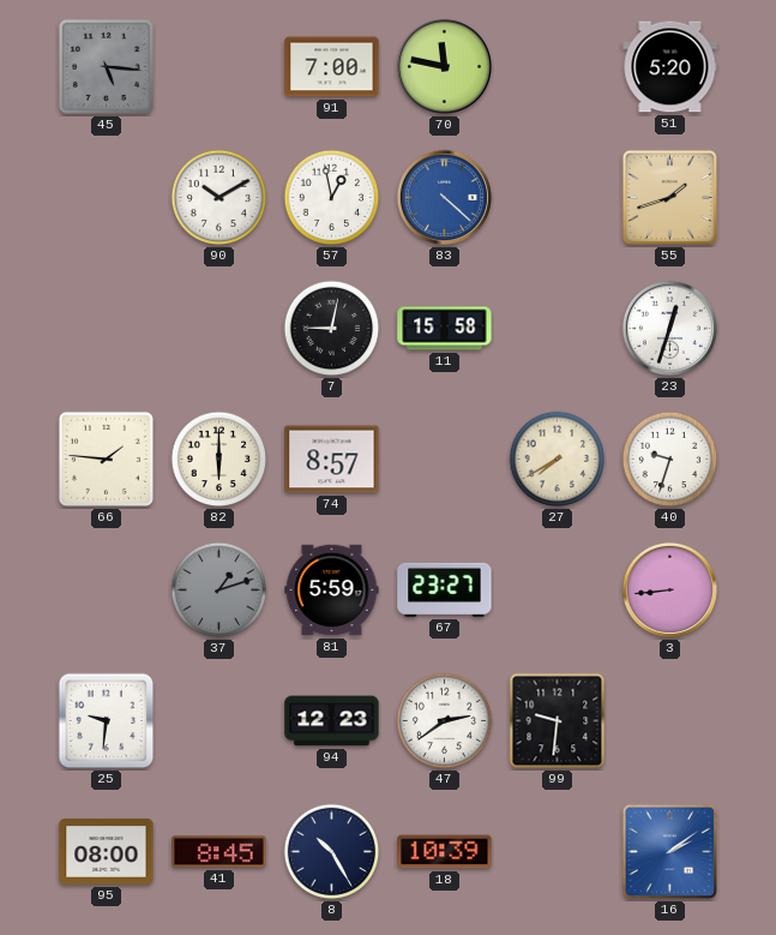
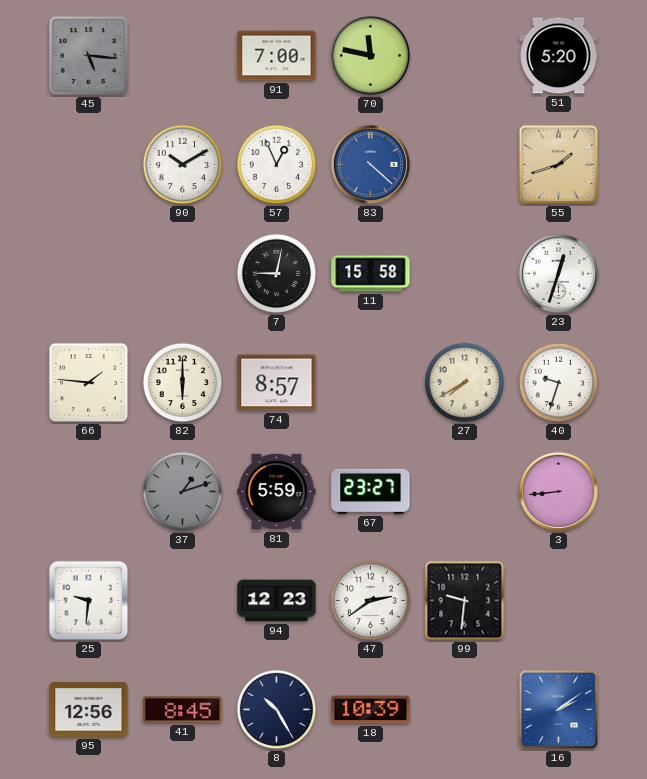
57: 12:58 -> 12:56 (277, 165)
95: 08:00 -> 12:56 (89, 710)
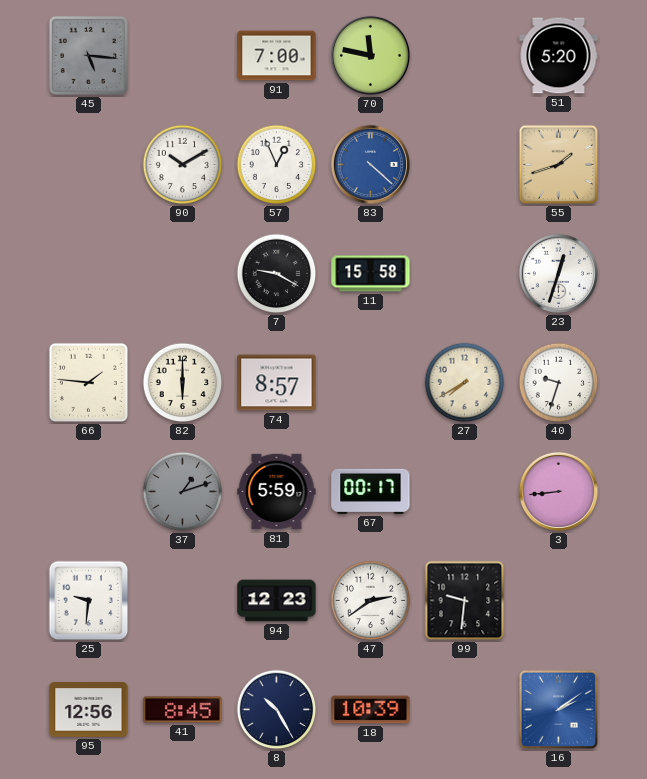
7: 9:02 -> 9:20 (277, 274)
67: 23:27 -> 00:17 (371, 491)
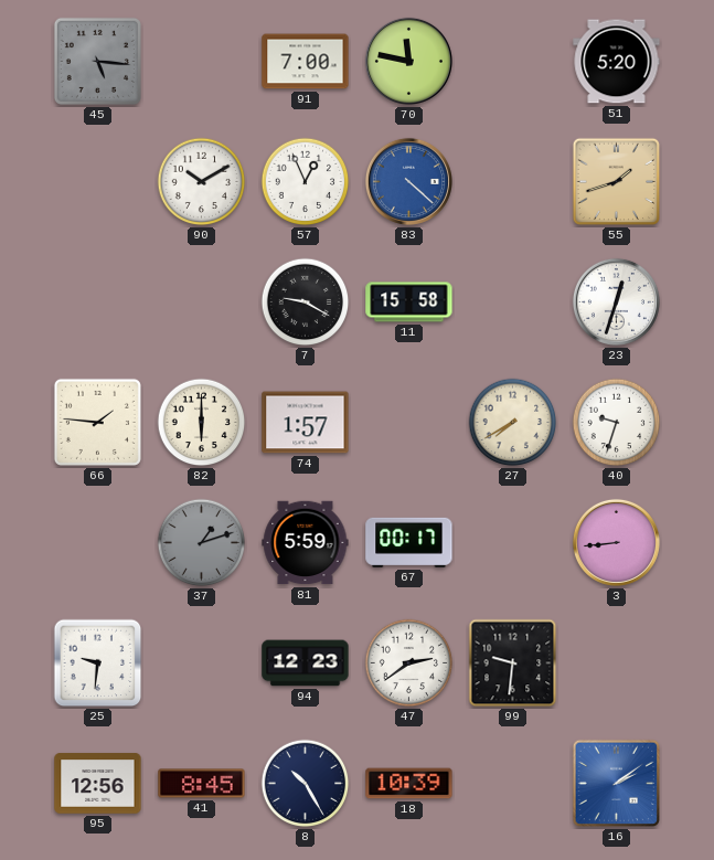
74: 8:57 -> 1:57 (306, 423)
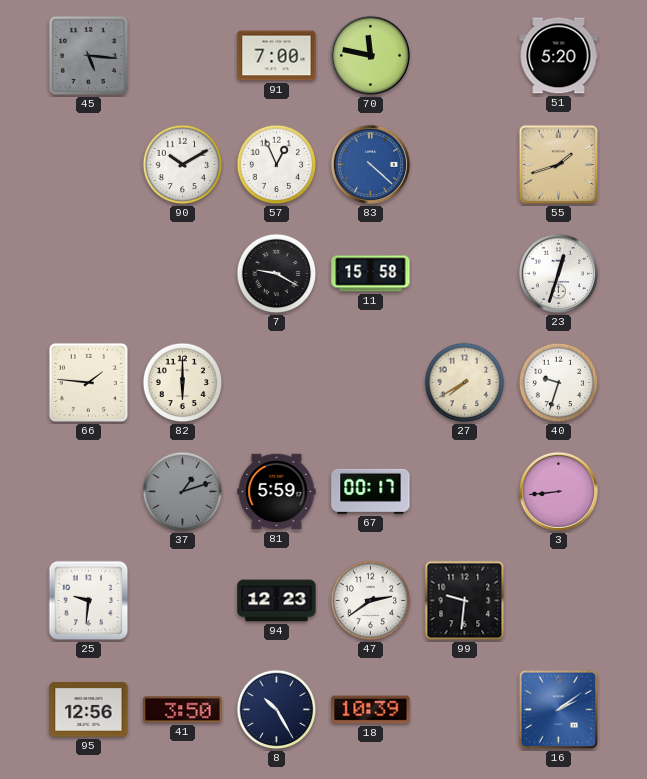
74: 1:57 -> none (306, 423)
41: 8:45 -> 3:50 (183, 710)
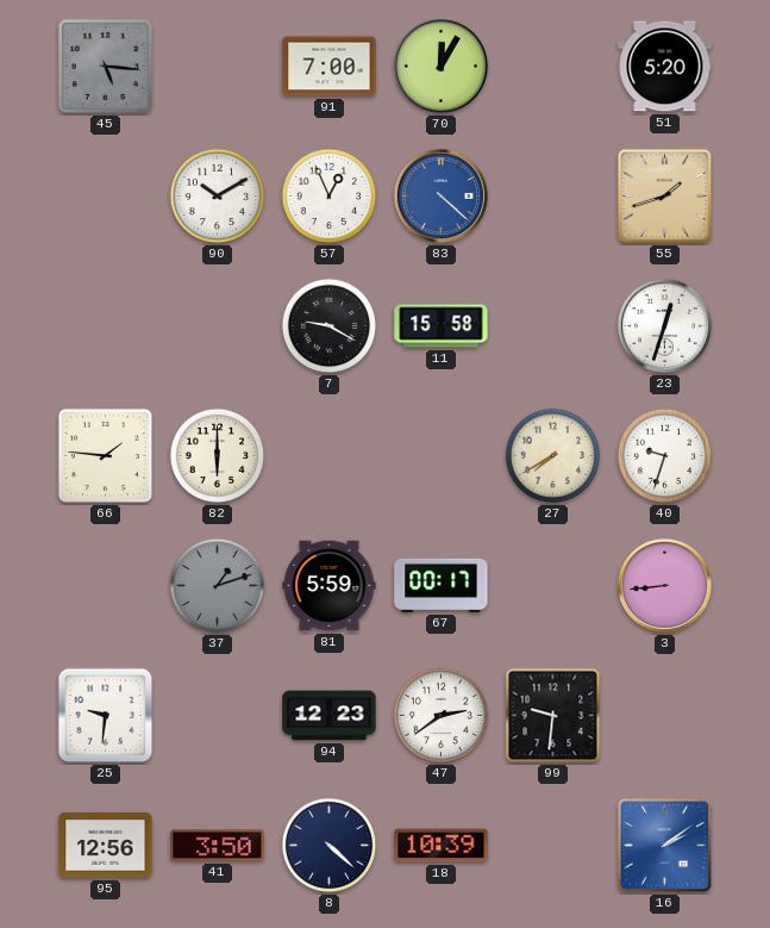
70: 11:47 -> 12:05 (440, 66)
8: 10:25 -> 4:22 (330, 846)
